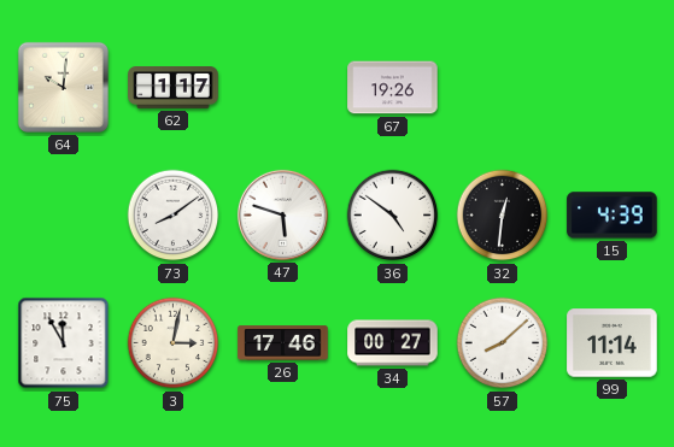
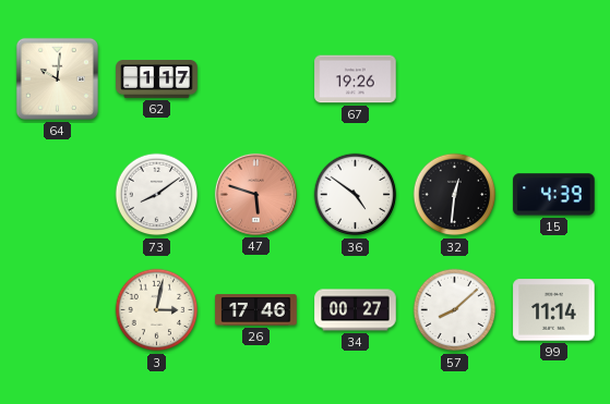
47 dial: white -> salmon (255, 194)
75: 11:55 -> none (64, 343)
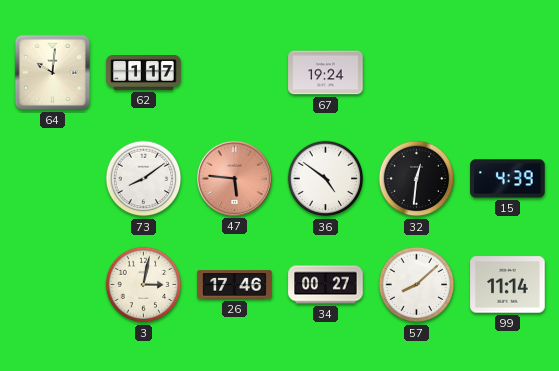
67: 19:26 -> 19:24 (326, 73)
47: 5:48 -> 5:46 (234, 178)
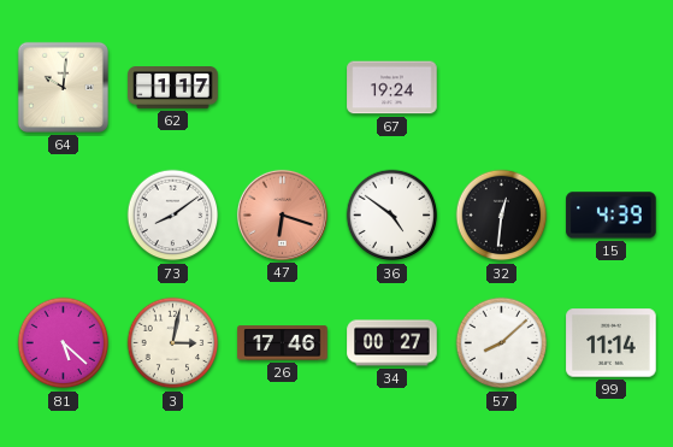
47: 5:46 -> 6:18 (282, 214)
81: none -> 5:22 (64, 343)
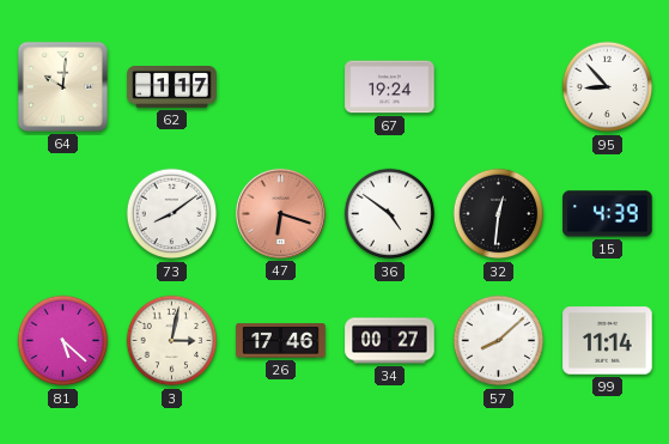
95: none -> 8:53 (608, 87)
